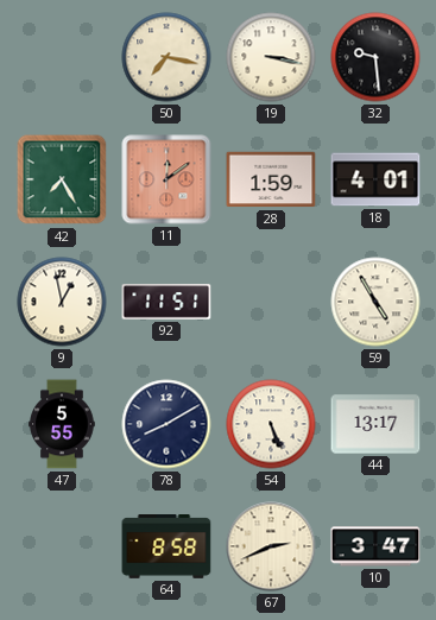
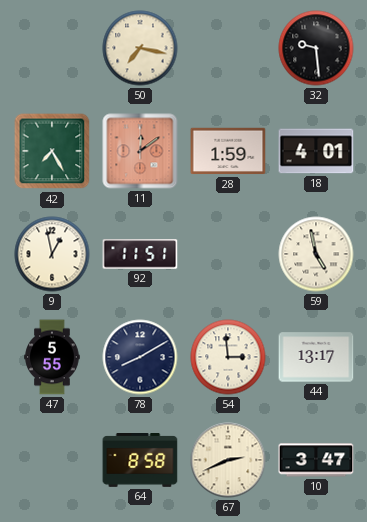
19: 3:17 -> none (271, 57)
59: 4:55 -> 4:58 (316, 254)
54: 5:26 -> 2:59 (228, 357)
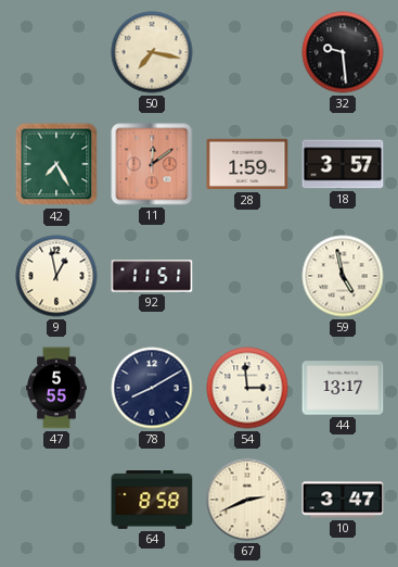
18: 4:01 -> 3:57 (343, 164)
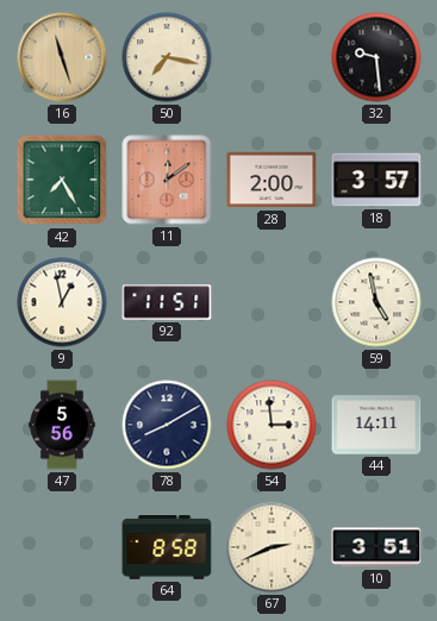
16: none -> 11:27 (62, 57)
28: 1:59 -> 2:00 (271, 180)
47: 5:55 -> 5:56 (62, 425)
44: 13:17 -> 14:11 (376, 425)
10: 3:47 -> 3:51 (376, 547)
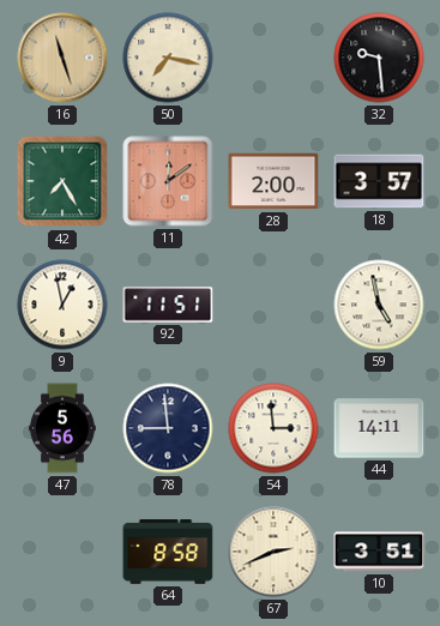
78: 8:10 -> 8:59 (168, 428)
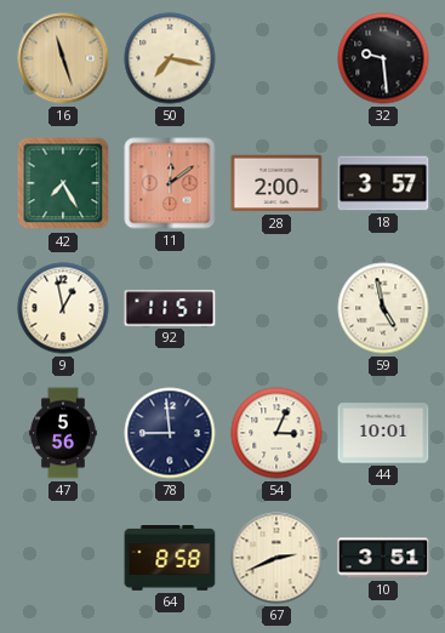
54: 2:59 -> 3:04 (276, 433)
44: 14:11 -> 10:01 (383, 433)
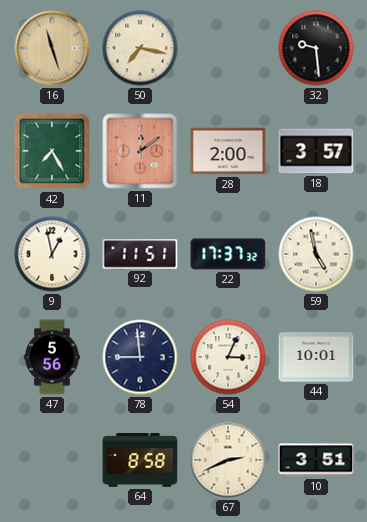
22: none -> 17:37 (228, 254)
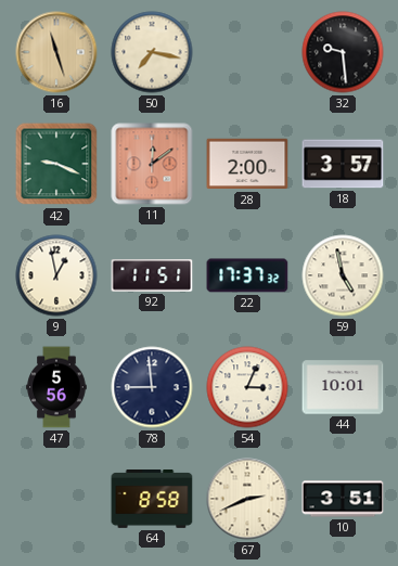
42: 7:25 -> 9:19 (56, 164)
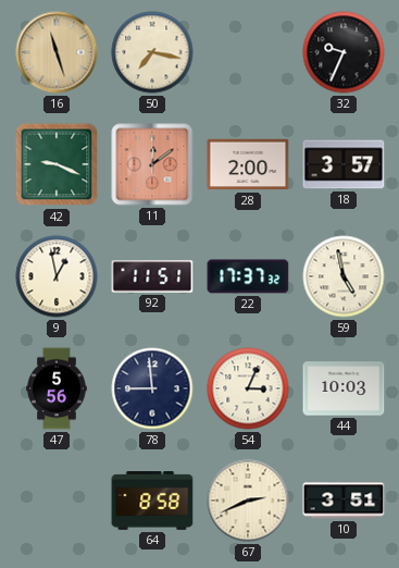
32: 9:29 -> 9:34 (344, 52)
44: 10:01 -> 10:03 (344, 388)
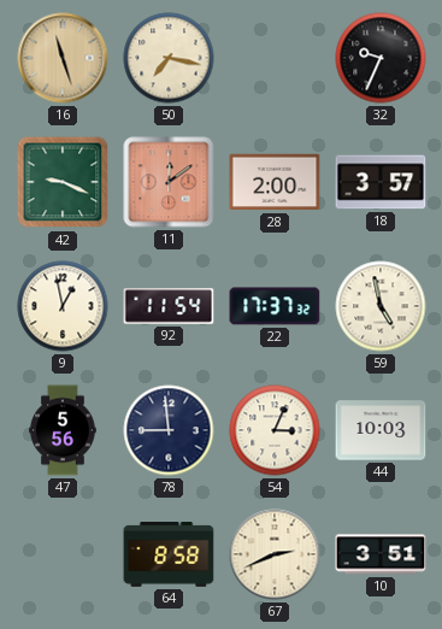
92: 11:51 -> 11:54 (169, 306)
